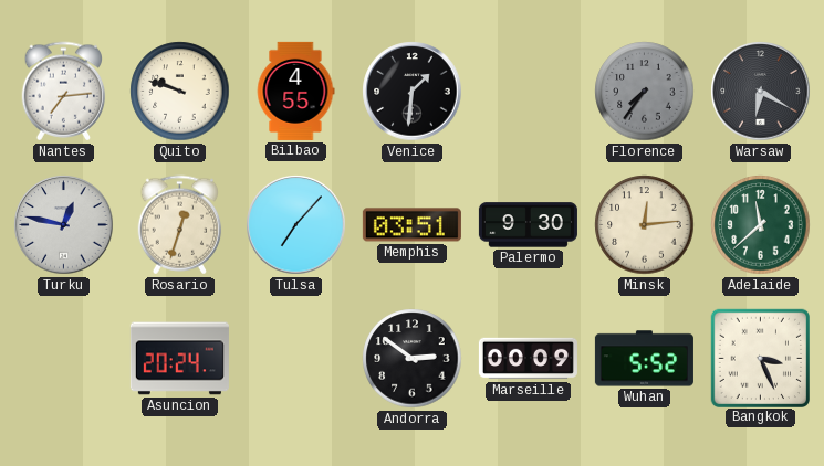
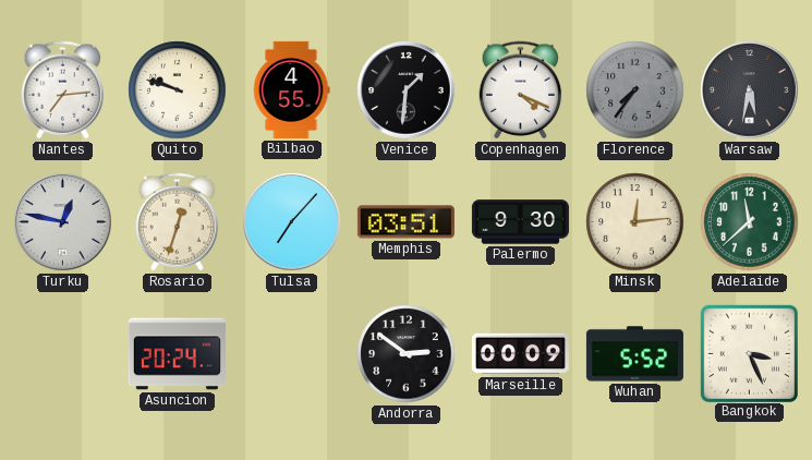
Copenhagen: none -> 4:19 (521, 90)
Warsaw: 6:20 -> 5:32 (750, 90)
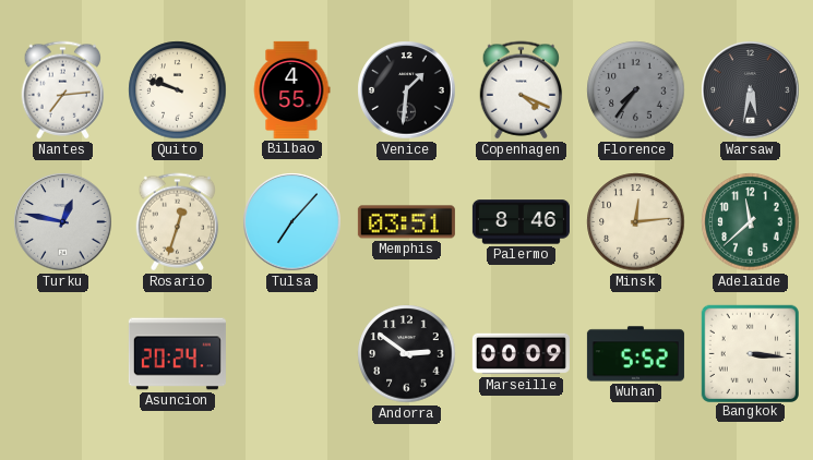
Palermo: 9:30 -> 8:46 (521, 222)
Bangkok: 3:26 -> 3:16 (750, 353)
